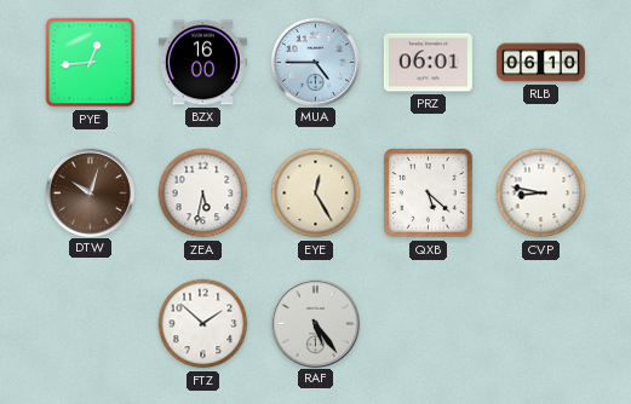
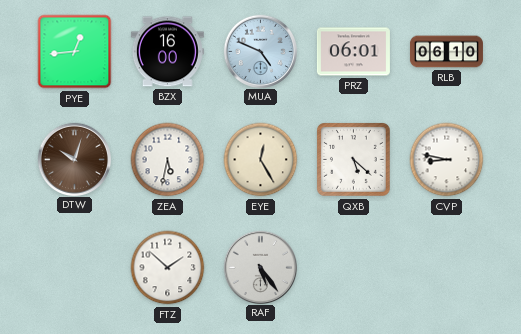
MUA: 4:45 -> 4:49 (260, 51)
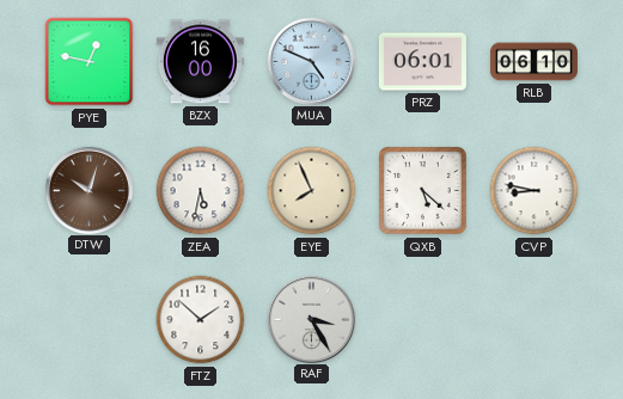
PYE: 12:44 -> 12:47 (90, 62)
EYE: 12:25 -> 7:56 (312, 191)
RAF: 5:24 -> 3:25 (311, 319)
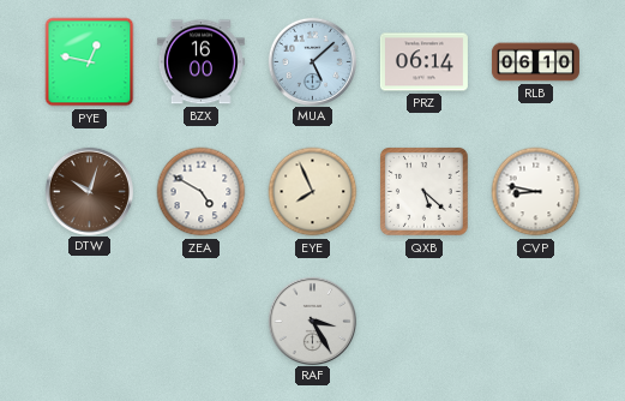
MUA: 4:49 -> 5:08 (312, 61)
PRZ: 06:01 -> 06:14 (423, 62)
ZEA: 5:32 -> 4:50 (202, 192)
FTZ: 1:52 -> none (201, 320)
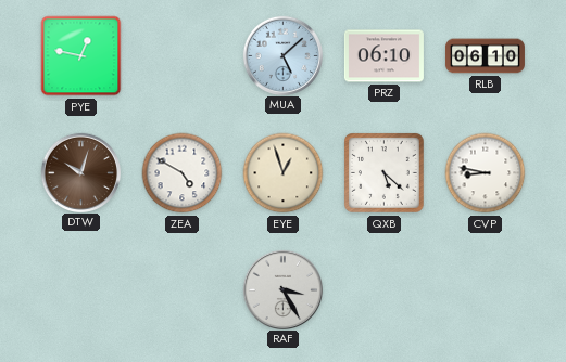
BZX: 16:00 -> none (200, 62)
PRZ: 06:14 -> 06:10 (383, 56)
EYE: 7:56 -> 12:57 (284, 173)
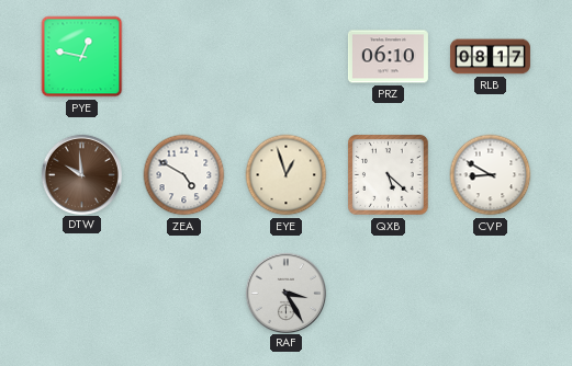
MUA: 5:08 -> none (282, 55)
RLB: 06:10 -> 08:17 (490, 57)
DTW: 10:03 -> 9:59 (81, 174)
CVP: 8:47 -> 8:50 (491, 175)
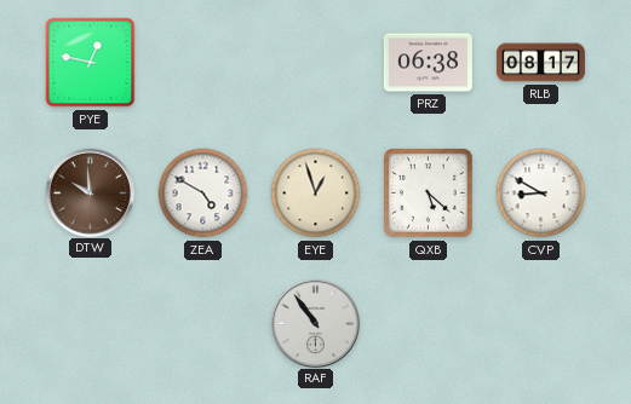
PRZ: 06:10 -> 06:38 (428, 63)
RAF: 3:25 -> 10:54 (315, 323)
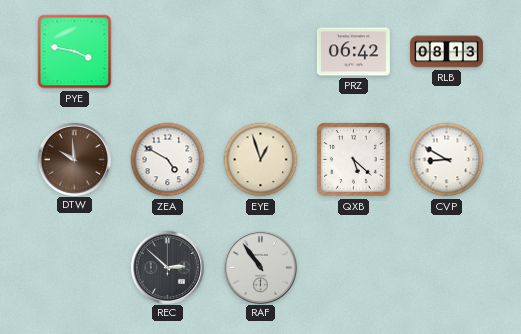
PYE: 12:47 -> 3:47 (75, 52)
PRZ: 06:38 -> 06:42 (353, 52)
RLB: 08:17 -> 08:13 (446, 52)
REC: none -> 2:52 (167, 267)
